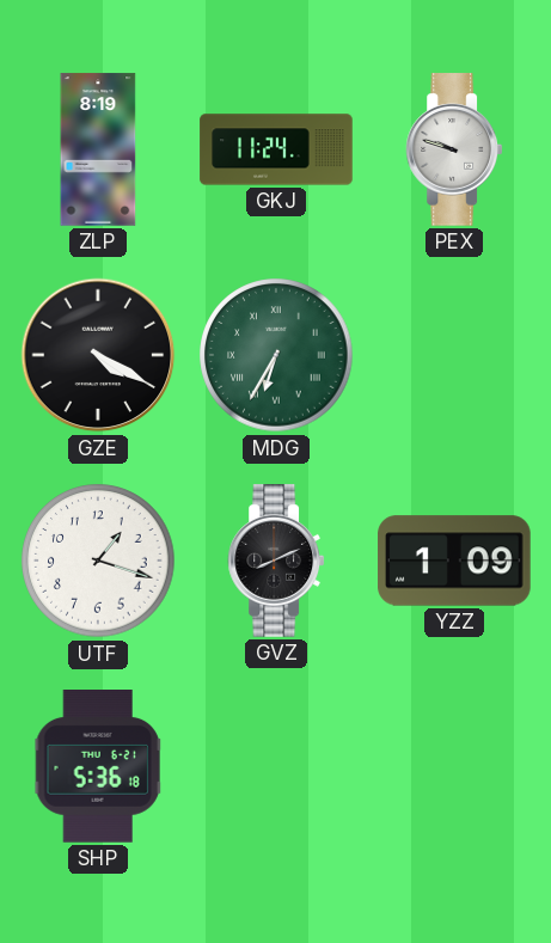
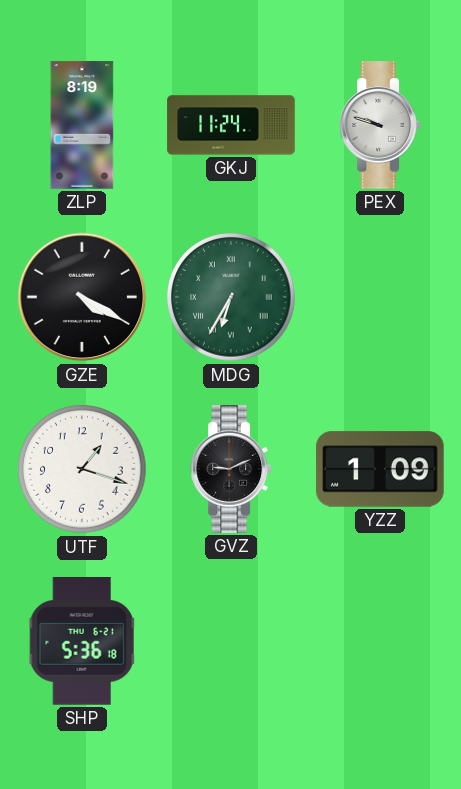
GVZ: 8:11 -> 9:11 (231, 469)
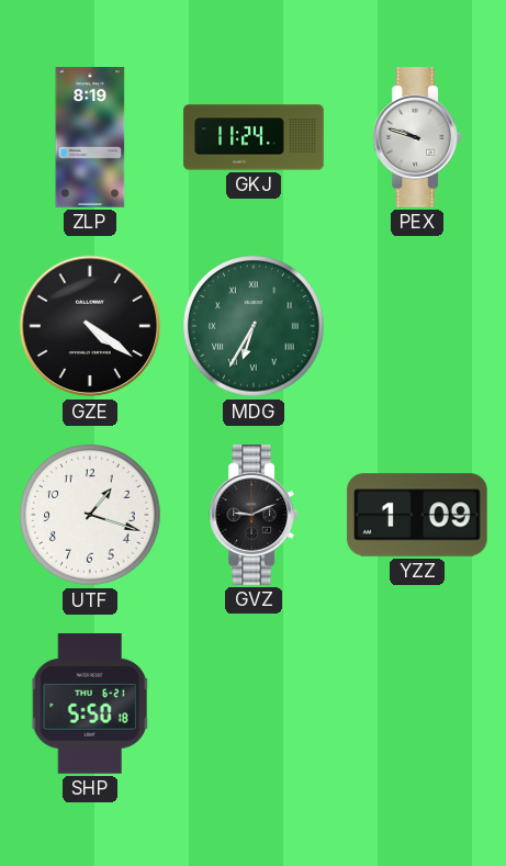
GZE: 4:20 -> 4:21 (90, 326)
SHP: 5:36 -> 5:50 (90, 704)
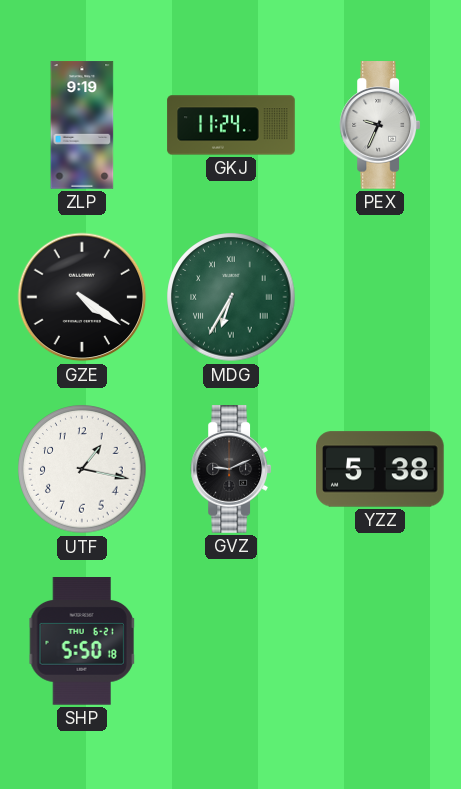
ZLP: 8:19 -> 9:19 (82, 125)
PEX: 9:48 -> 9:34 (380, 125)
UTF: 1:18 -> 1:17 (82, 469)
YZZ: 1:09 -> 5:38 (380, 469)
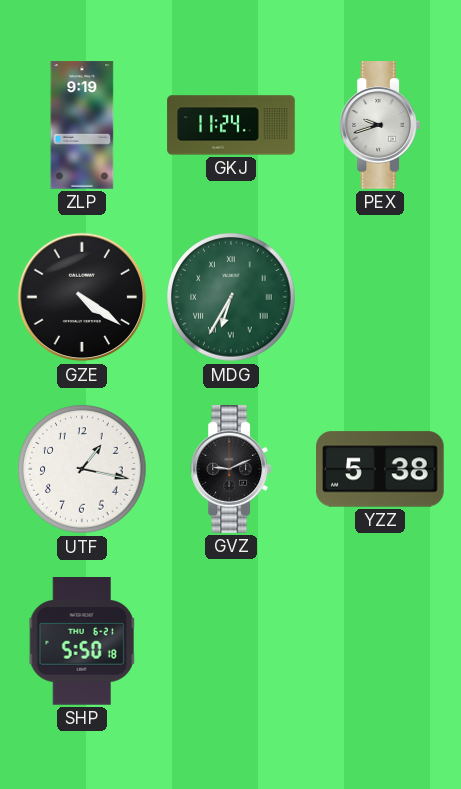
PEX: 9:34 -> 9:42 (380, 125)
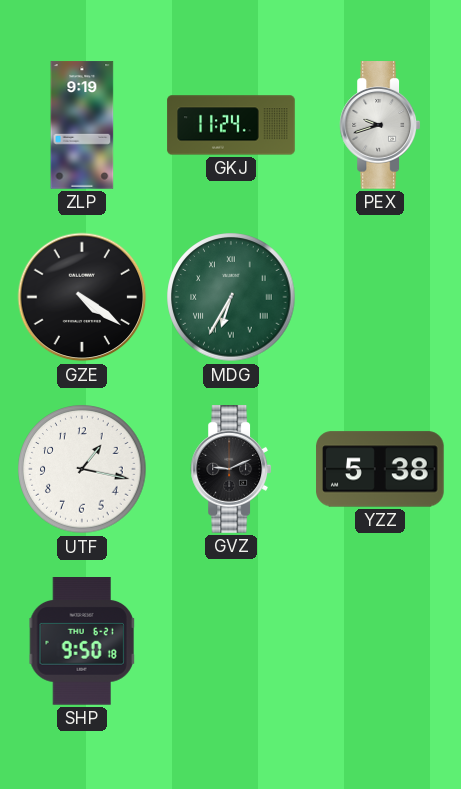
SHP: 5:50 -> 9:50 (82, 641)
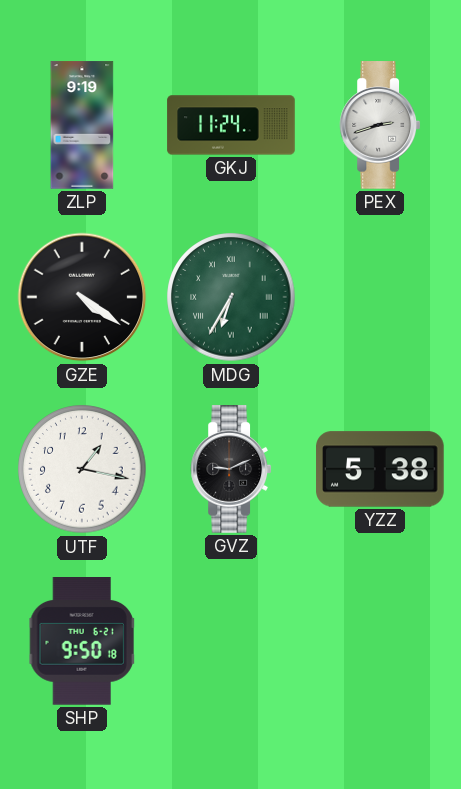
PEX: 9:42 -> 2:42 (380, 125)
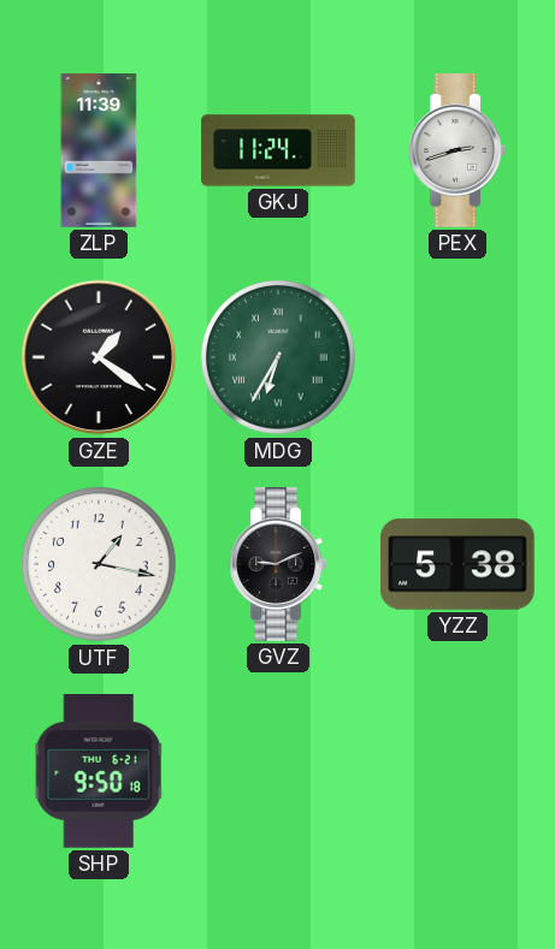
ZLP: 9:19 -> 11:39 (99, 150)
GZE: 4:21 -> 1:21 (99, 357)
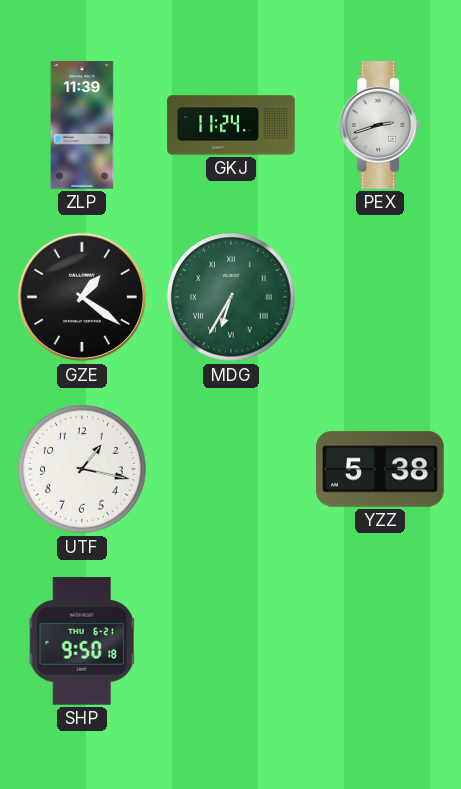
GVZ: 9:11 -> none (278, 564)
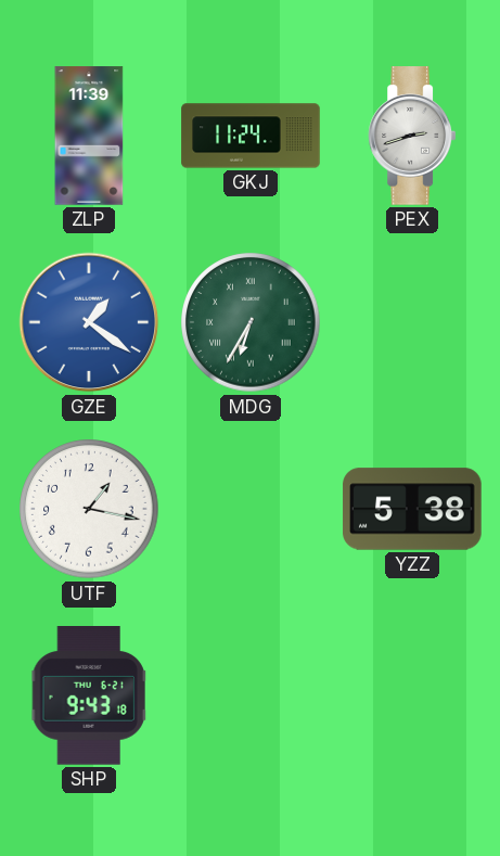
GZE dial: black -> blue (89, 322)
SHP: 9:50 -> 9:43 (89, 695)
